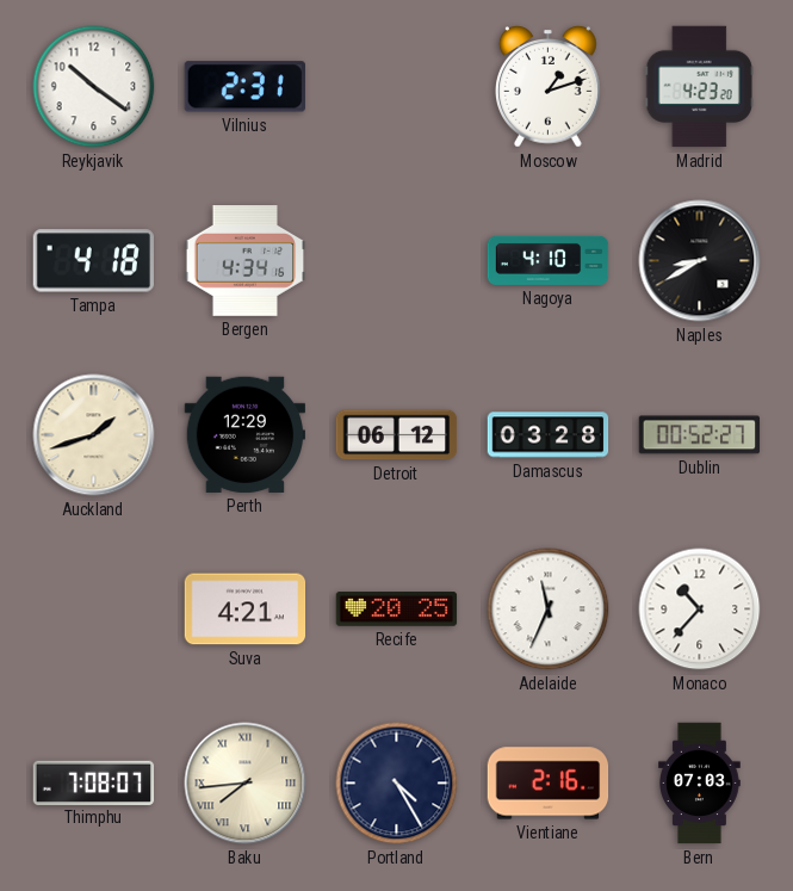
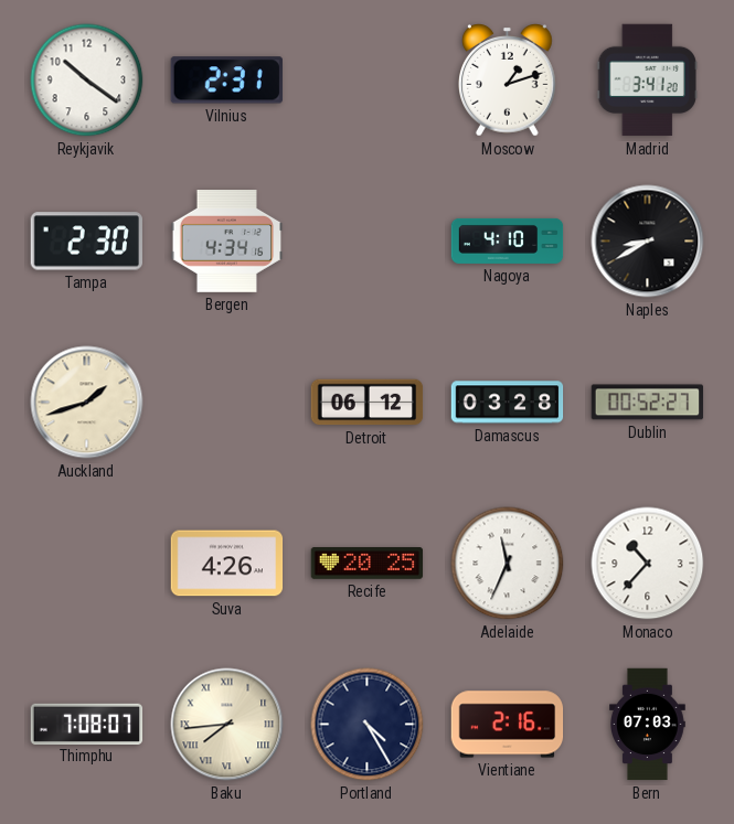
Madrid: 4:23 -> 3:41 (647, 81)
Tampa: 4:18 -> 2:30 (86, 242)
Perth: 12:29 -> none (246, 434)
Suva: 4:21 -> 4:26 (227, 564)
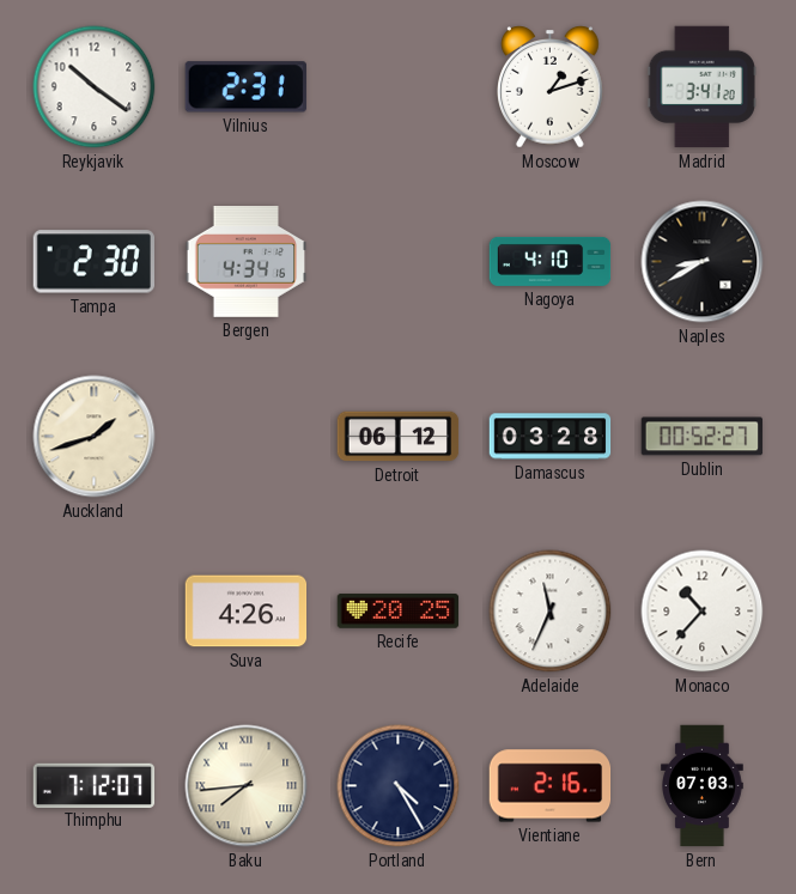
Thimphu: 7:08 -> 7:12 (95, 785)
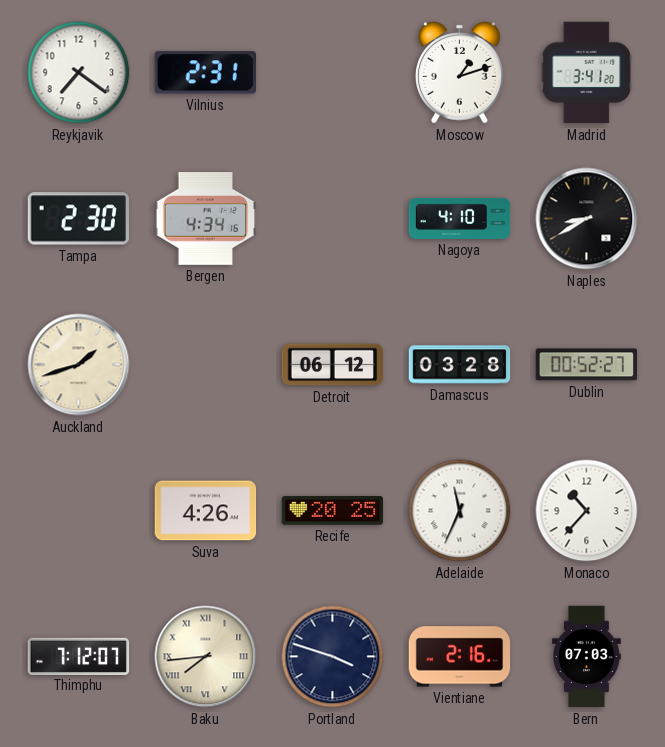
Reykjavik: 10:21 -> 7:21 (79, 73)
Portland: 4:25 -> 3:48 (333, 657)
